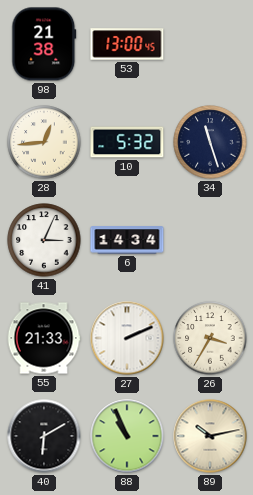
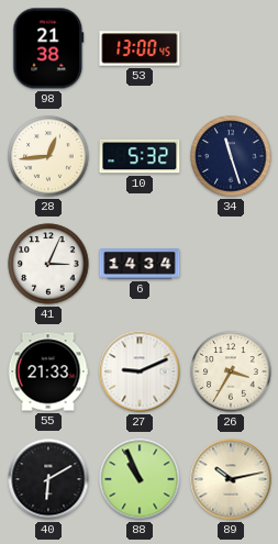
27: 2:11 -> 9:11 (140, 371)
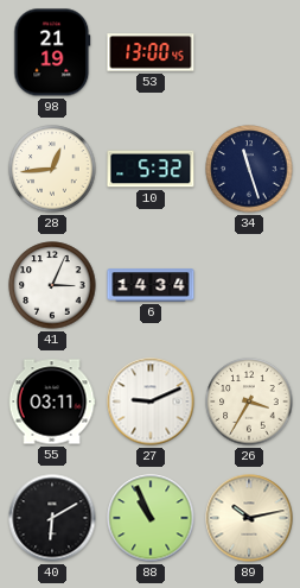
98: 21:38 -> 21:19 (52, 52)
55: 21:33 -> 03:11 (52, 402)
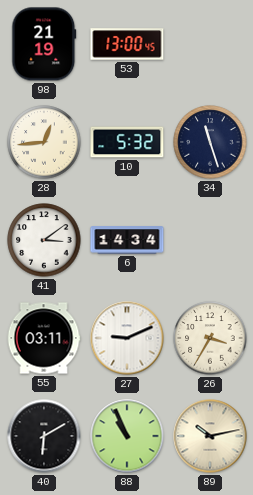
41: 3:04 -> 3:09 (44, 240)
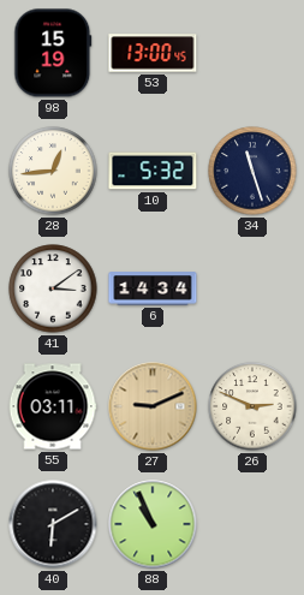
98: 21:19 -> 15:19 (53, 53)
27 dial: white -> champagne (153, 406)
26: 3:35 -> 2:49 (252, 406)
89: 10:13 -> none (210, 436)
